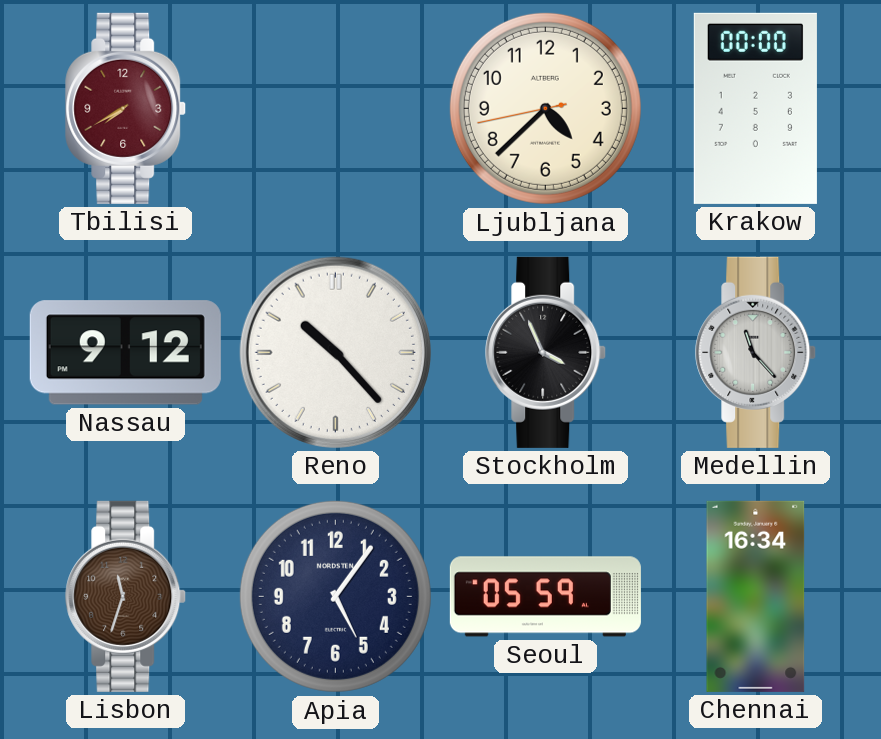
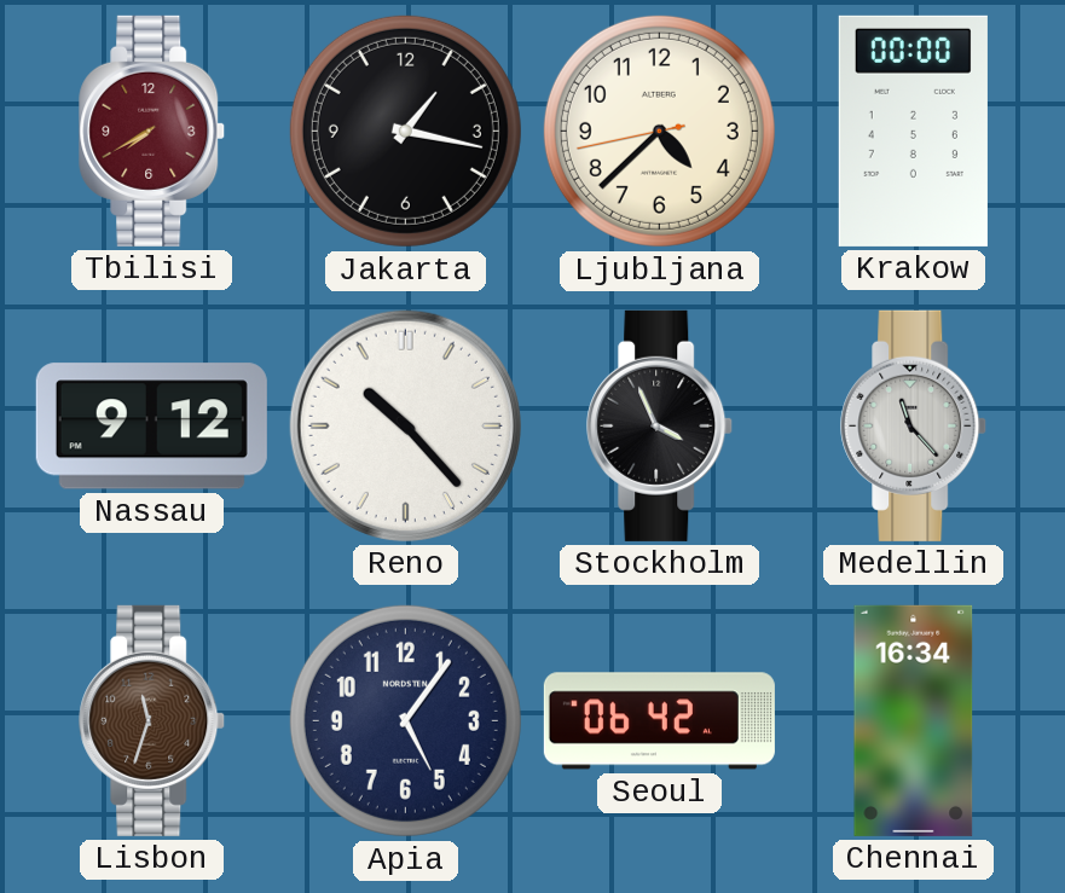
Jakarta: none -> 1:17 (405, 131)
Seoul: 05:59 -> 06:42 (659, 721)
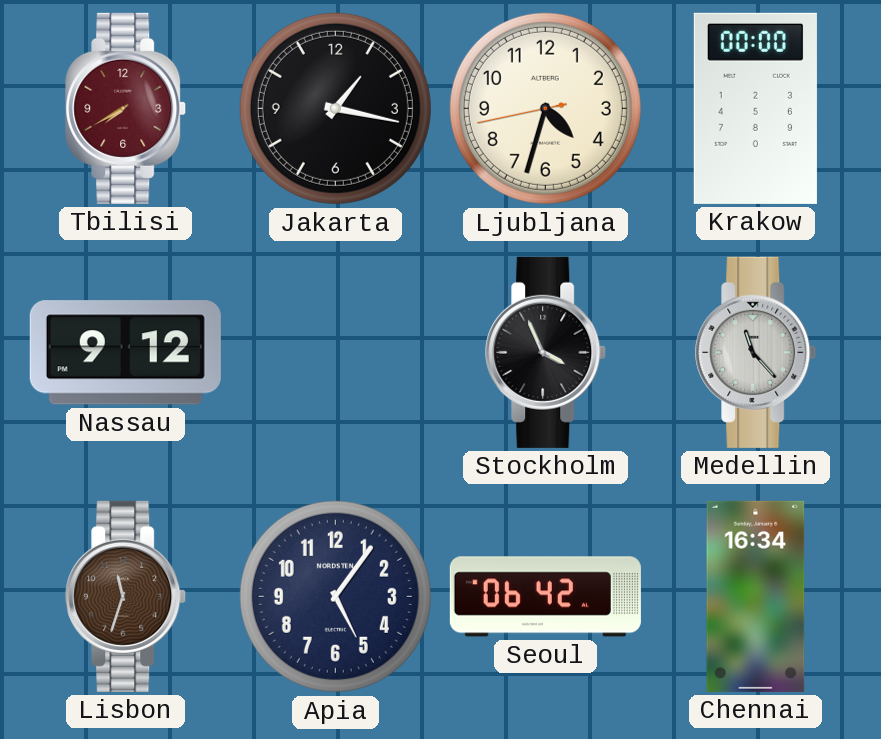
Ljubljana: 4:37 -> 4:32 (545, 108)
Reno: 10:23 -> none (405, 425)
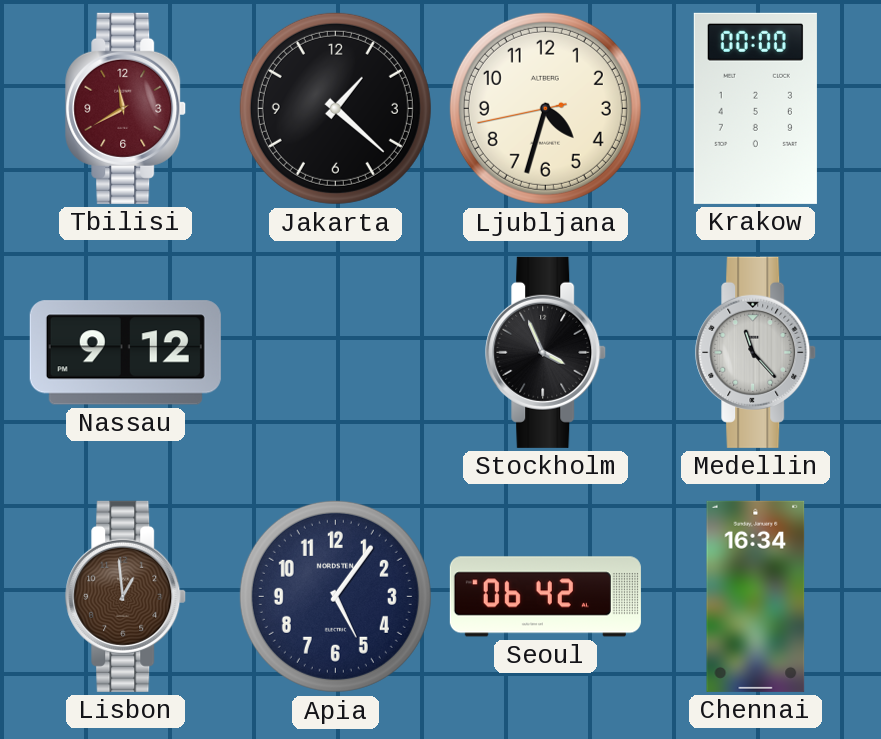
Tbilisi: 7:40 -> 11:40 (126, 108)
Jakarta: 1:17 -> 1:22 (335, 108)
Lisbon: 11:33 -> 12:59 (126, 596)
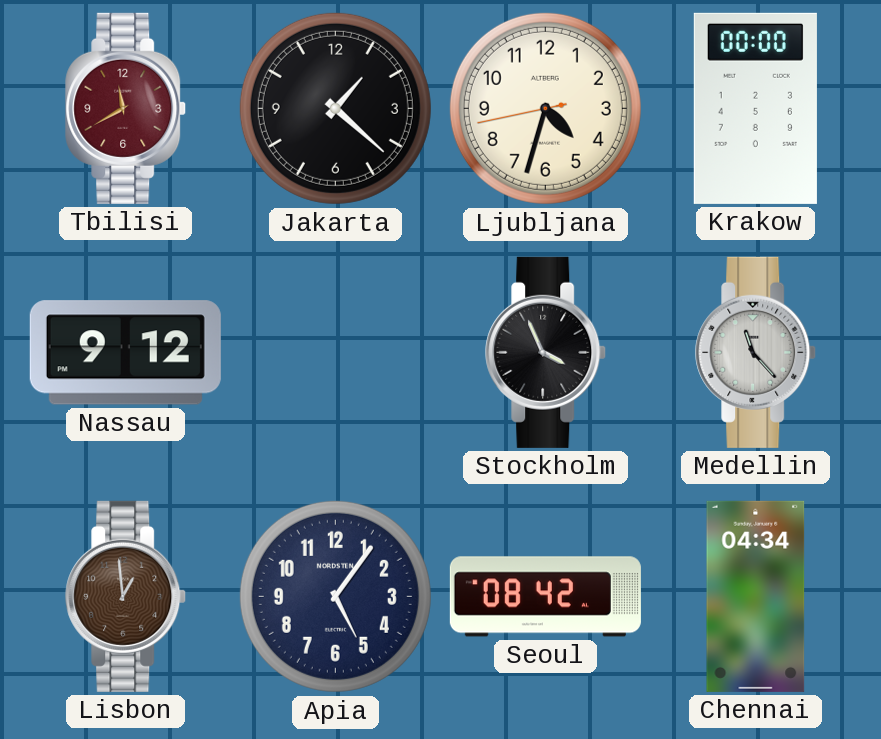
Seoul: 06:42 -> 08:42 (545, 597)
Chennai: 16:34 -> 04:34 (756, 596)
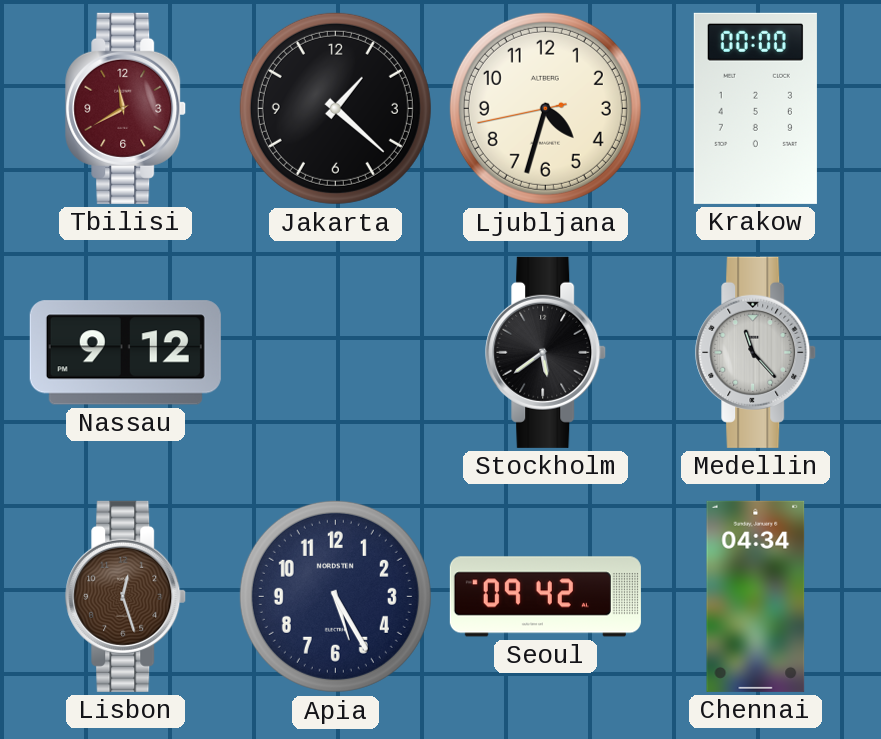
Stockholm: 3:56 -> 5:39 (546, 352)
Lisbon: 12:59 -> 12:27 (126, 596)
Apia: 5:06 -> 5:25 (335, 596)
Seoul: 08:42 -> 09:42 (545, 597)
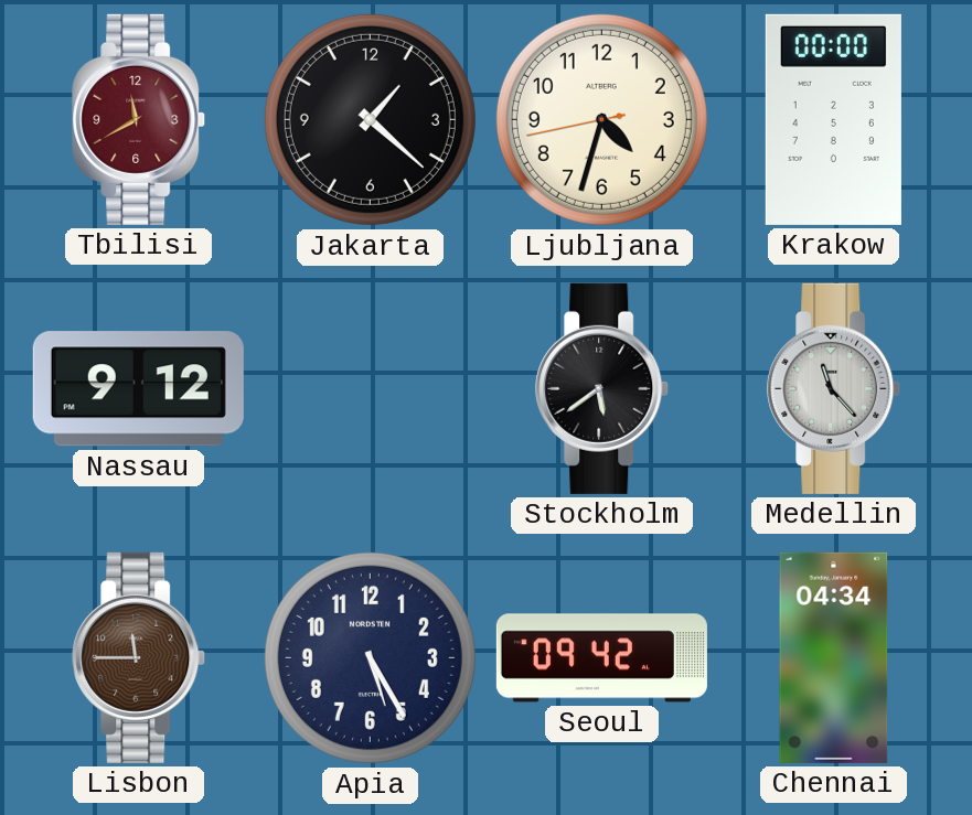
Lisbon: 12:27 -> 11:45 (139, 657)
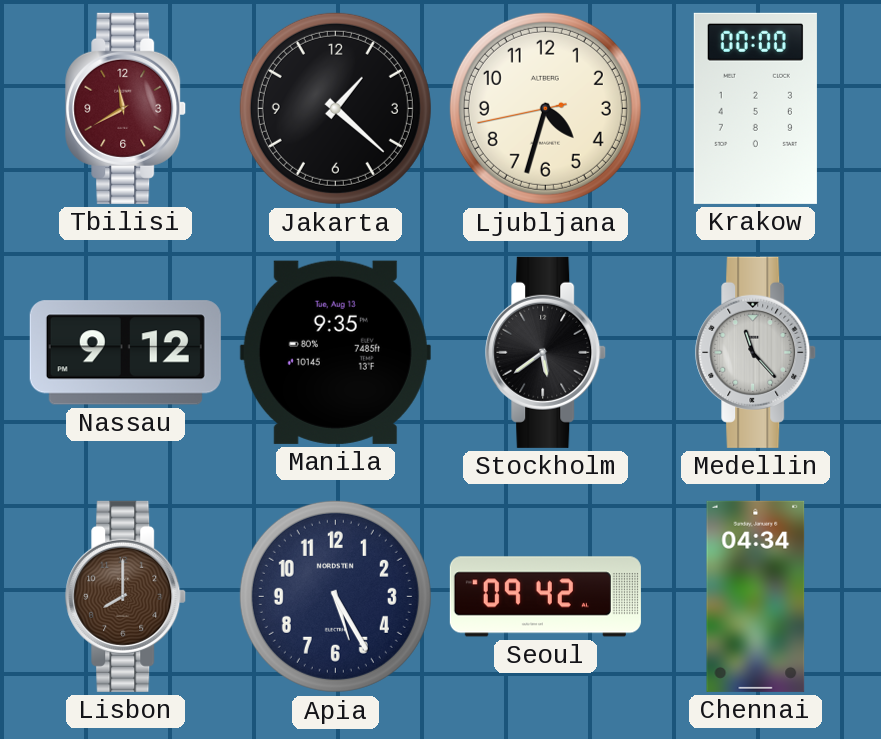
Manila: none -> 9:35 (335, 352)
Lisbon: 11:45 -> 8:00 (126, 596)
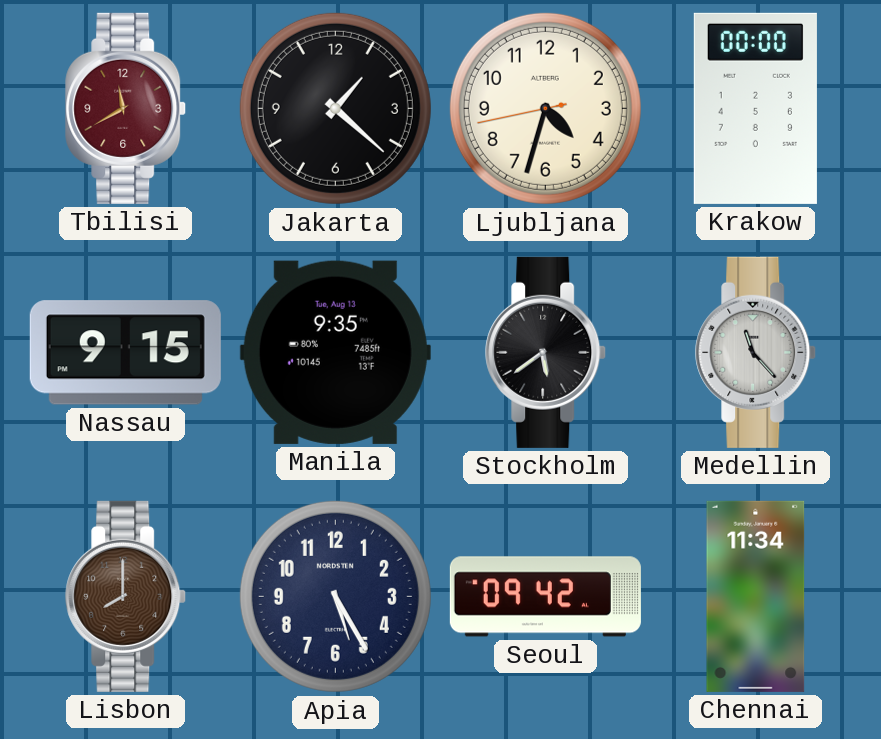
Nassau: 9:12 -> 9:15 (125, 353)
Chennai: 04:34 -> 11:34 (756, 596)
